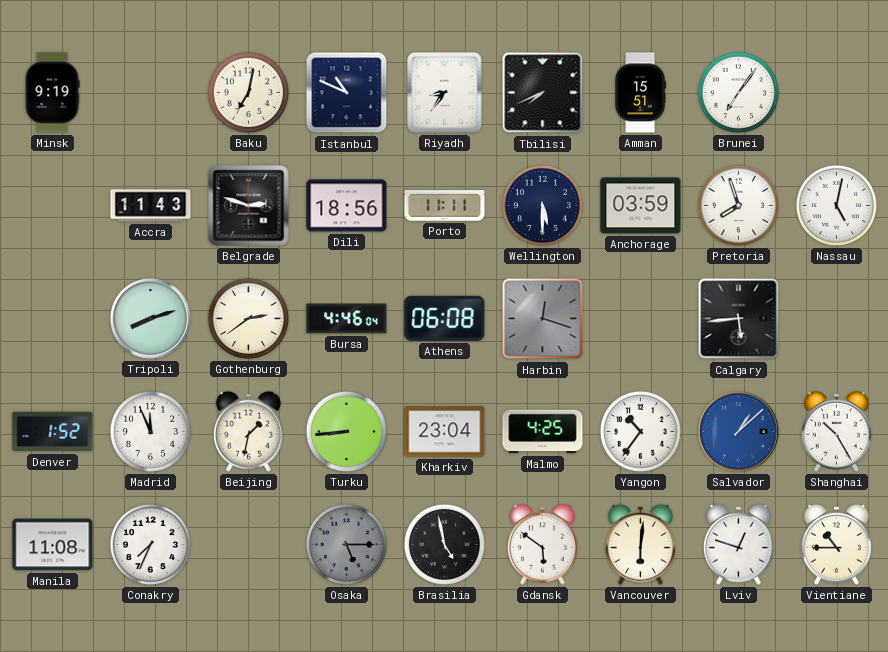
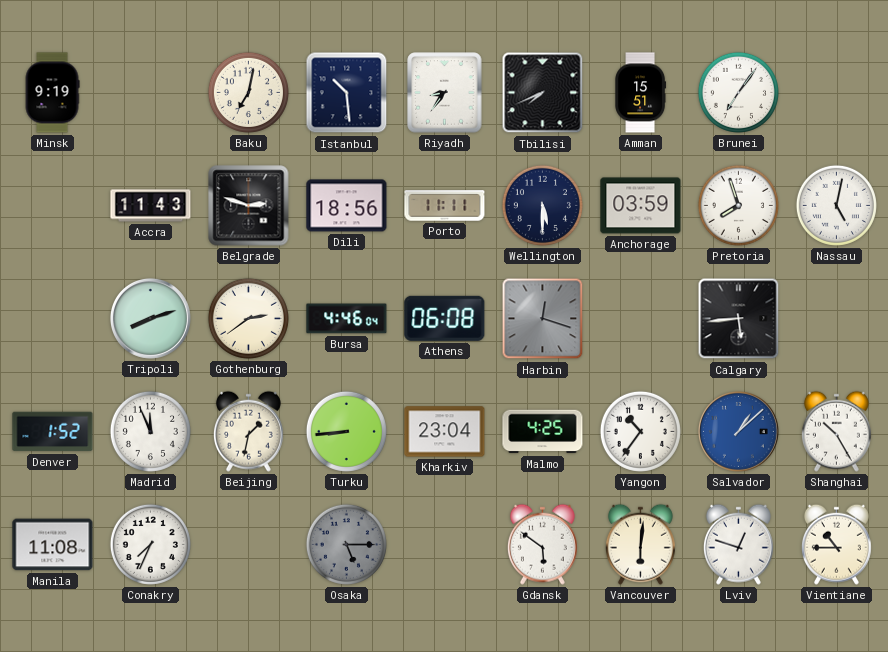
Istanbul: 10:49 -> 10:29 (347, 93)
Brasilia: 4:58 -> none (444, 544)
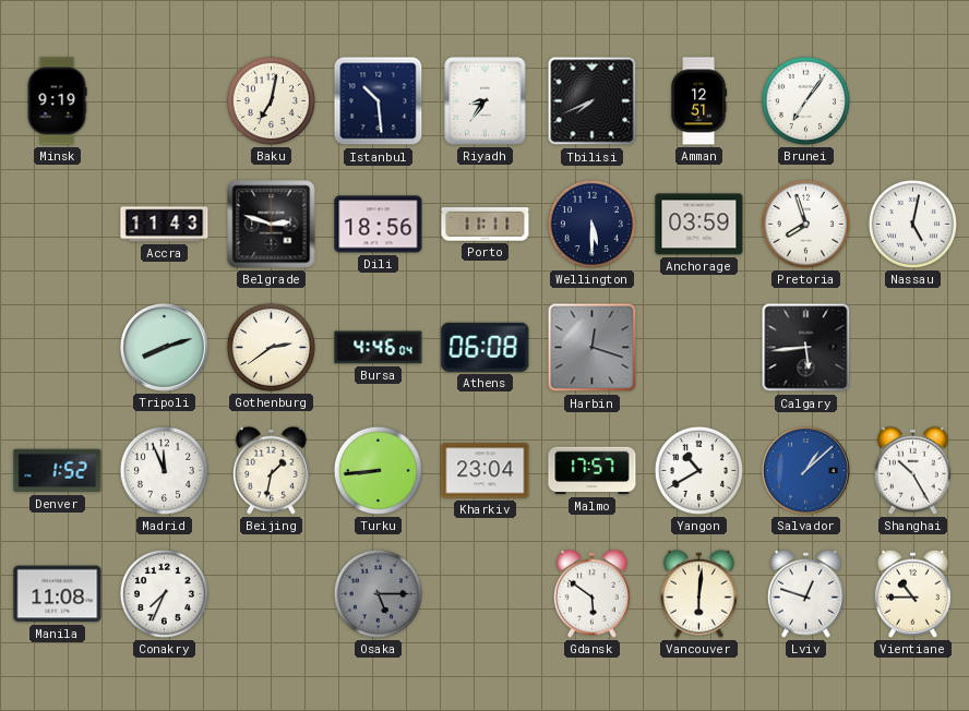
Amman: 15:51 -> 12:51 (699, 101)
Malmo: 4:25 -> 17:57 (593, 471)
Yangon: 10:36 -> 10:40 (698, 470)
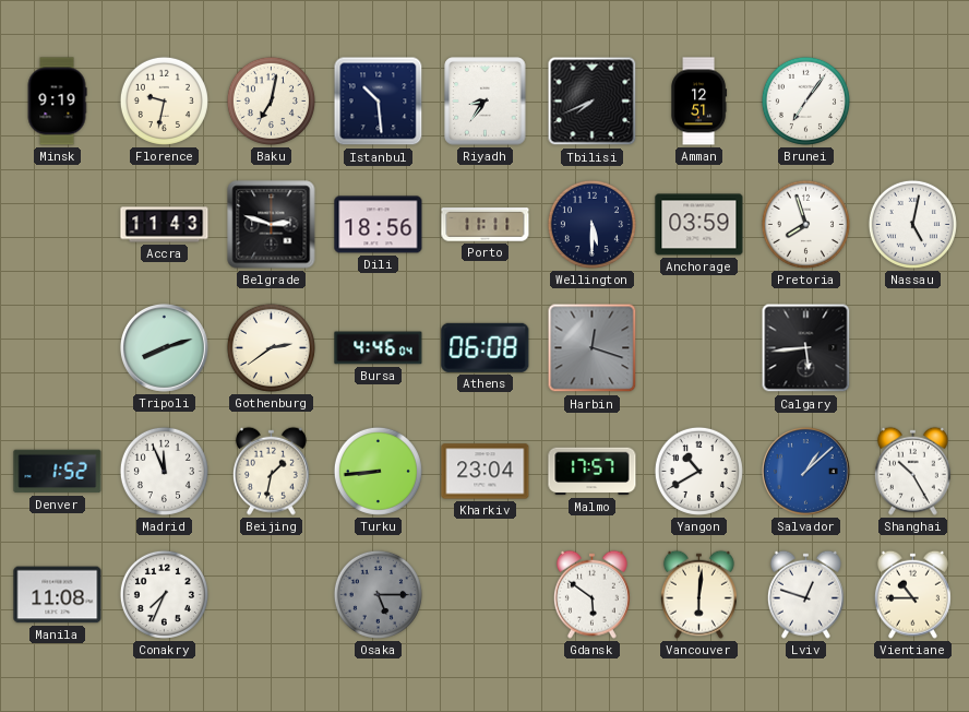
Florence: none -> 9:32 (164, 100)
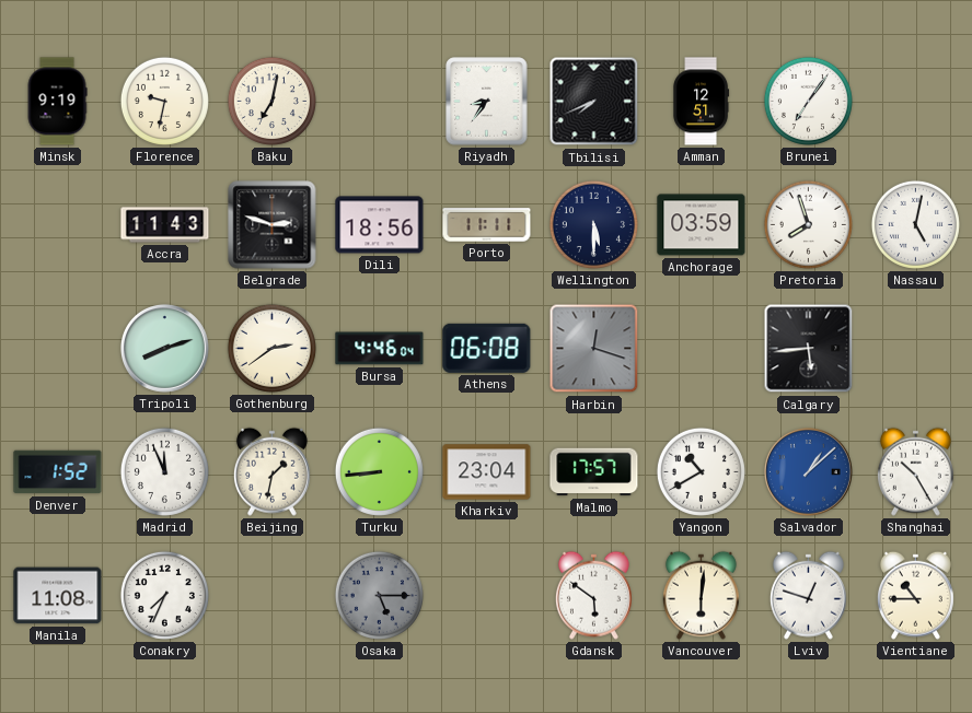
Istanbul: 10:29 -> none (379, 102)
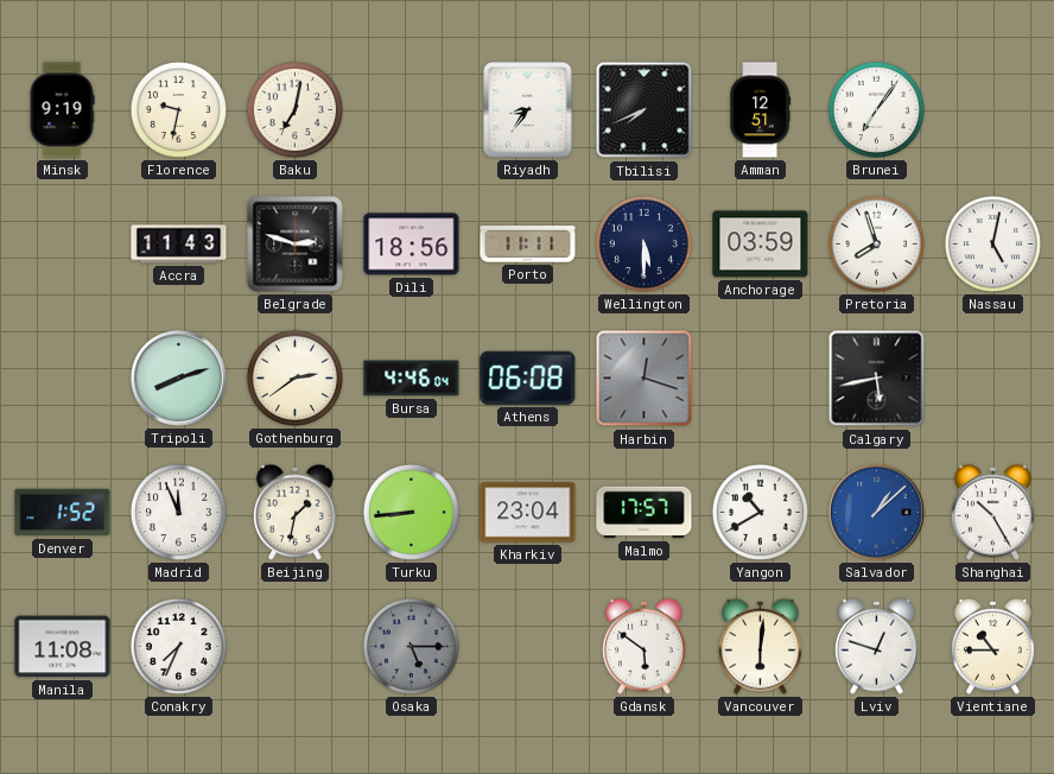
Calgary: 5:44 -> 5:43 (877, 379)
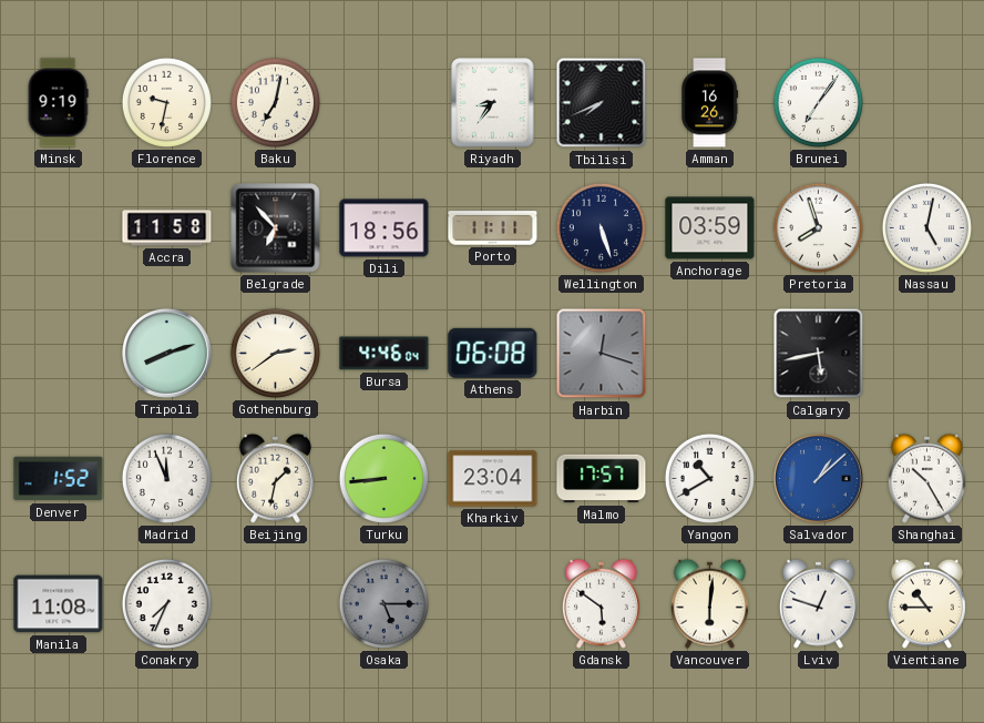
Amman: 12:51 -> 16:26 (710, 103)
Accra: 11:43 -> 11:58 (167, 228)
Belgrade: 2:48 -> 6:53 (276, 228)
Wellington: 5:30 -> 5:27 (601, 227)
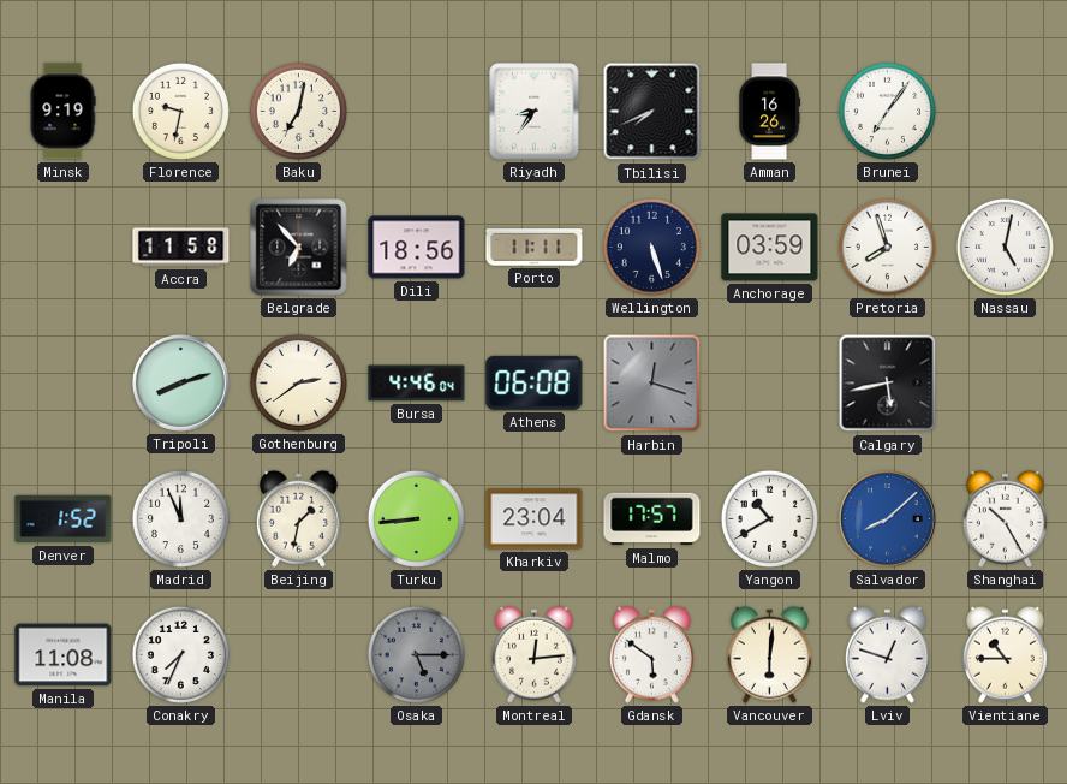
Salvador: 1:08 -> 8:08 (887, 518)
Montreal: none -> 12:14 (533, 654)
